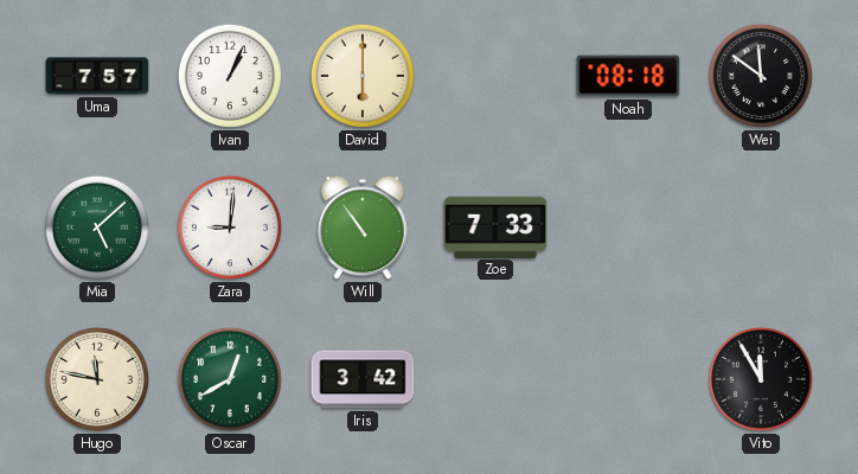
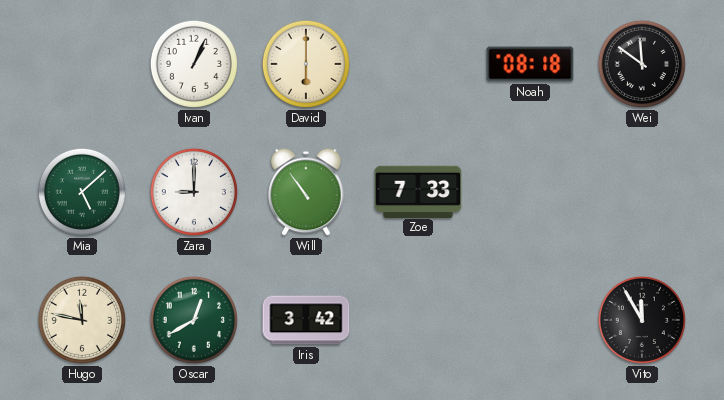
Uma: 7:57 -> none (97, 76)
Zara: 9:01 -> 9:00 (194, 192)
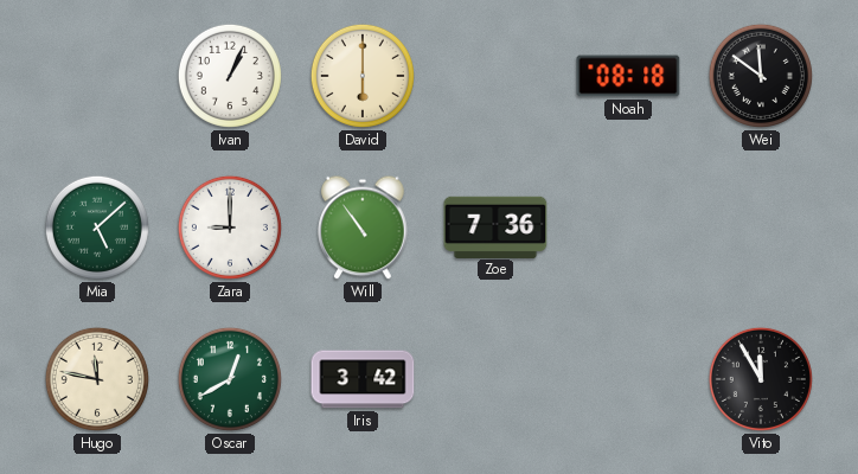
Zoe: 7:33 -> 7:36 (495, 226)
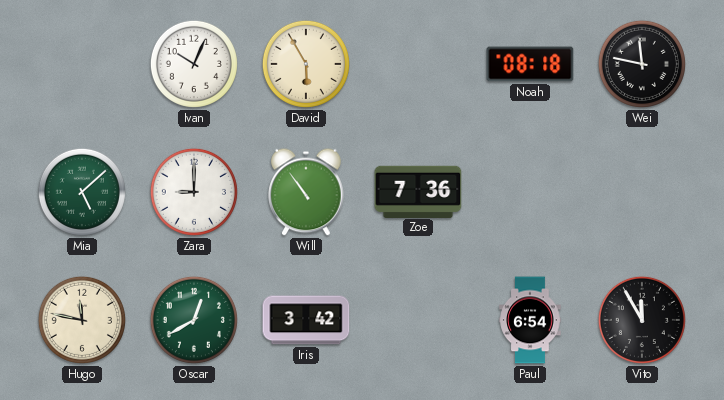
Ivan: 1:04 -> 10:04 (194, 64)
David: 6:00 -> 5:55 (306, 64)
Wei: 11:51 -> 11:47 (642, 64)
Paul: none -> 6:54 (530, 320)
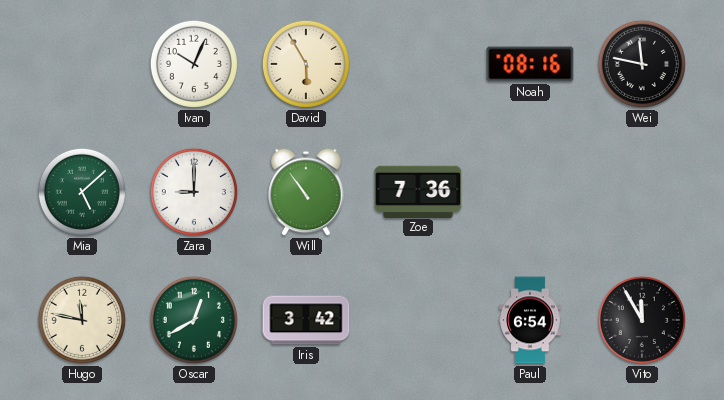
Noah: 08:18 -> 08:16 (530, 64)
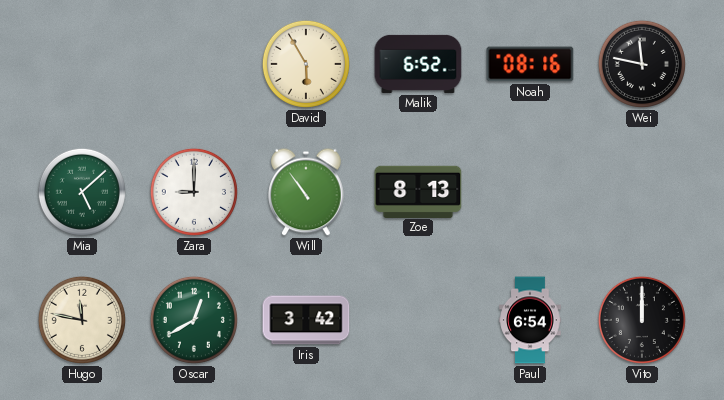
Ivan: 10:04 -> none (194, 64)
Malik: none -> 6:52 (418, 64)
Zoe: 7:36 -> 8:13 (418, 191)
Vito: 11:55 -> 12:00 (642, 320)
